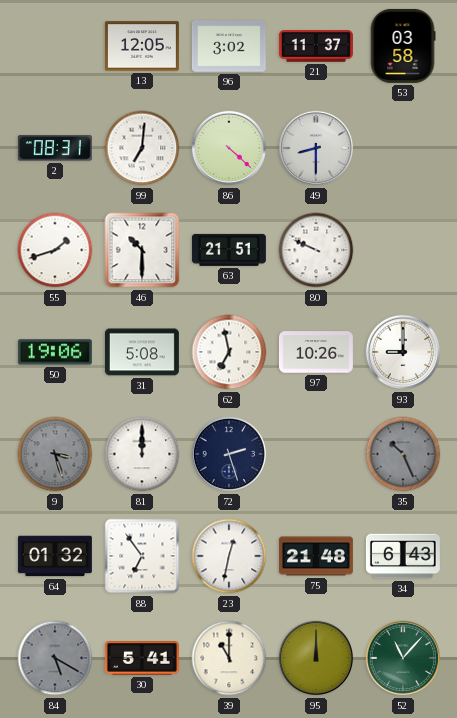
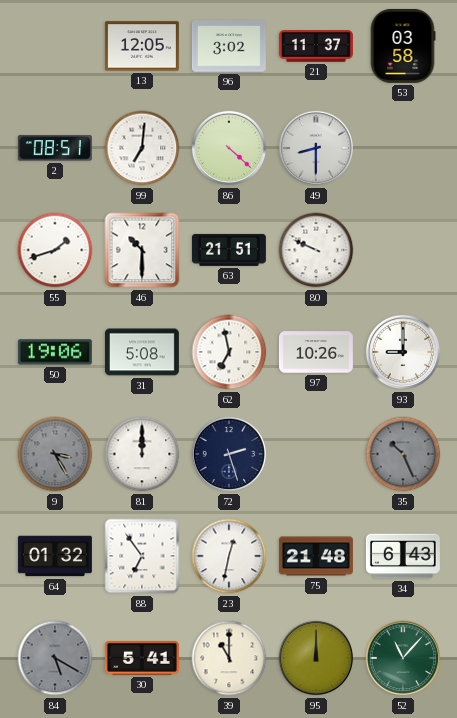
2: 08:31 -> 08:51 (55, 148)
9: 3:27 -> 3:25 (55, 454)
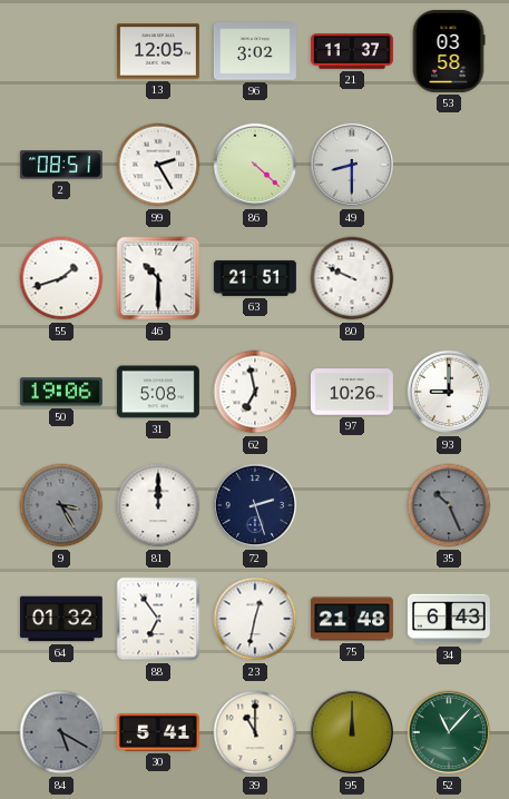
99: 7:01 -> 2:25 (158, 165)
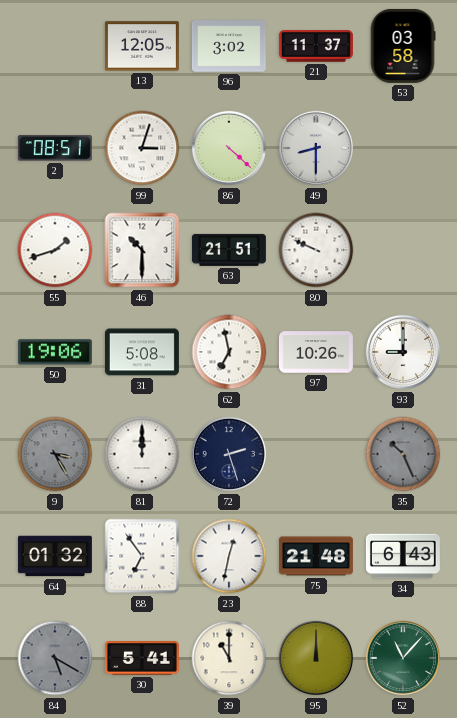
99: 2:25 -> 3:03 (142, 148)
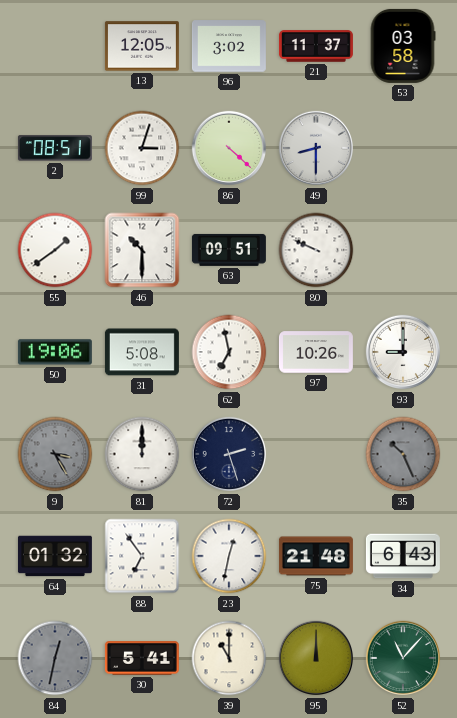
55: 1:42 -> 1:39 (55, 250)
63: 21:51 -> 09:51 (229, 250)
84: 5:20 -> 12:32 (55, 658)
